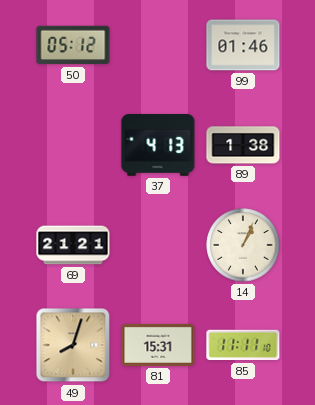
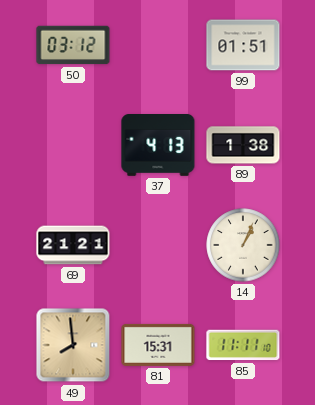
50: 05:12 -> 03:12 (73, 45)
99: 01:46 -> 01:51 (243, 45)
49: 8:03 -> 7:59 (73, 345)
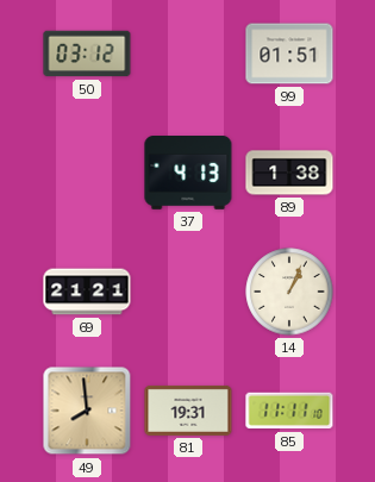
81: 15:31 -> 19:31 (188, 411)
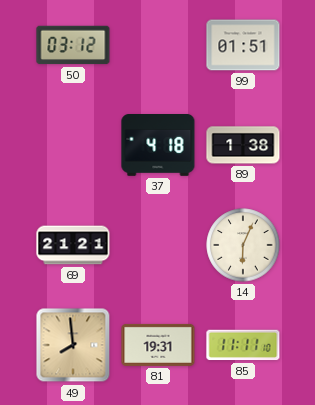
37: 4:13 -> 4:18 (158, 146)
14: 1:04 -> 6:04 (243, 245)
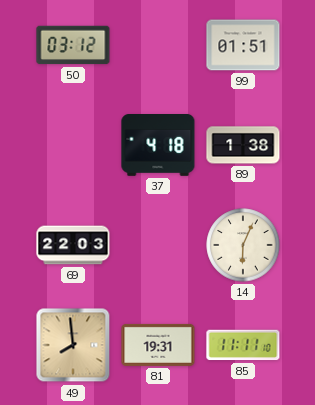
69: 21:21 -> 22:03 (73, 245)
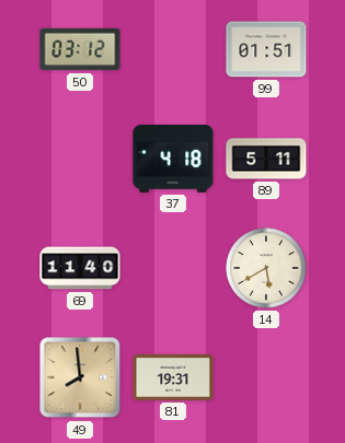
89: 1:38 -> 5:11 (266, 159)
69: 22:03 -> 11:40 (80, 268)
14: 6:04 -> 5:40 (266, 268)
85: 11:11 -> none (243, 345)
